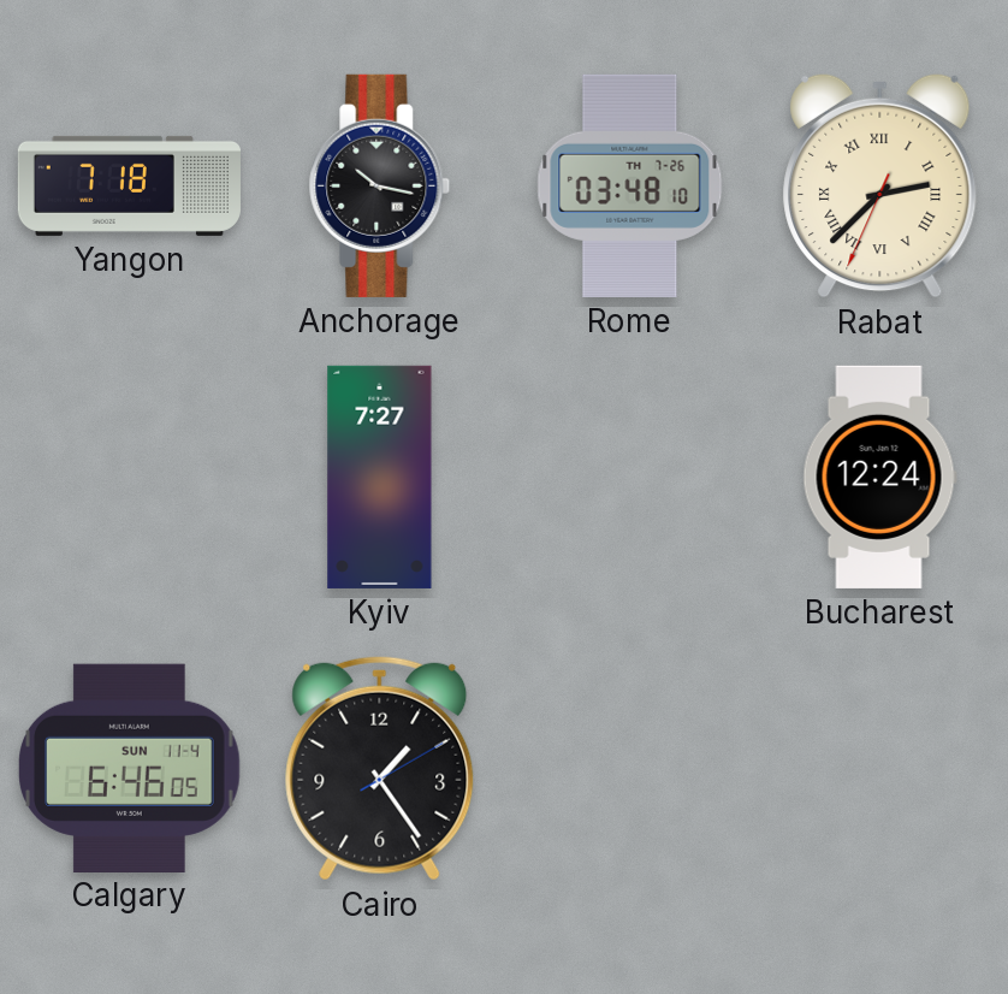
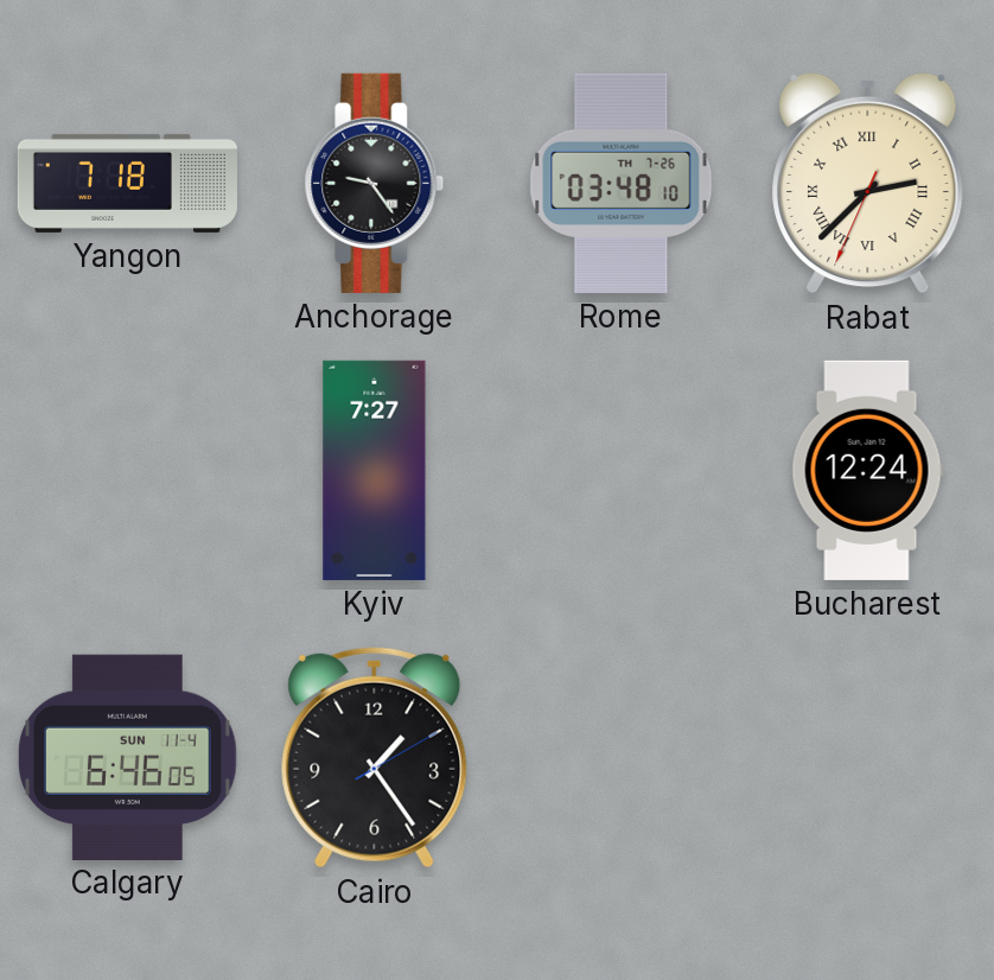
Anchorage: 10:17 -> 9:24 (375, 183)
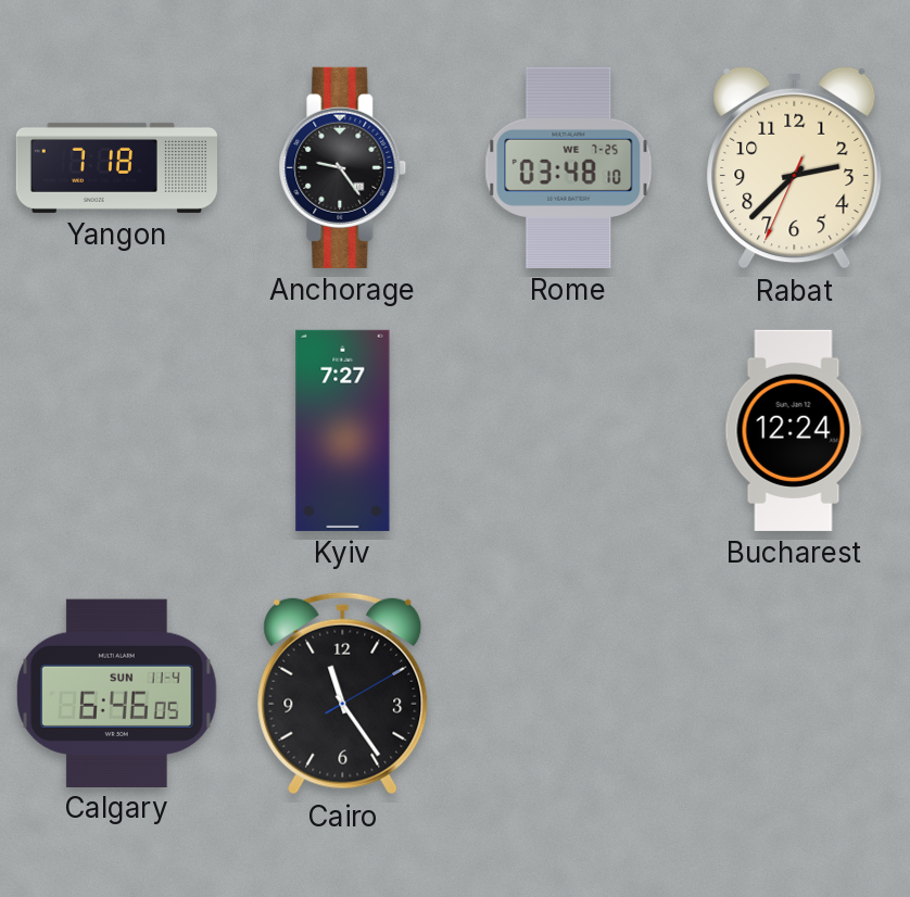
Rome date: TH 7-26 -> WE 7-25 (569, 167)
Rabat numerals: Roman -> Arabic (795, 167)
Cairo: 1:24 -> 11:24 (343, 693)
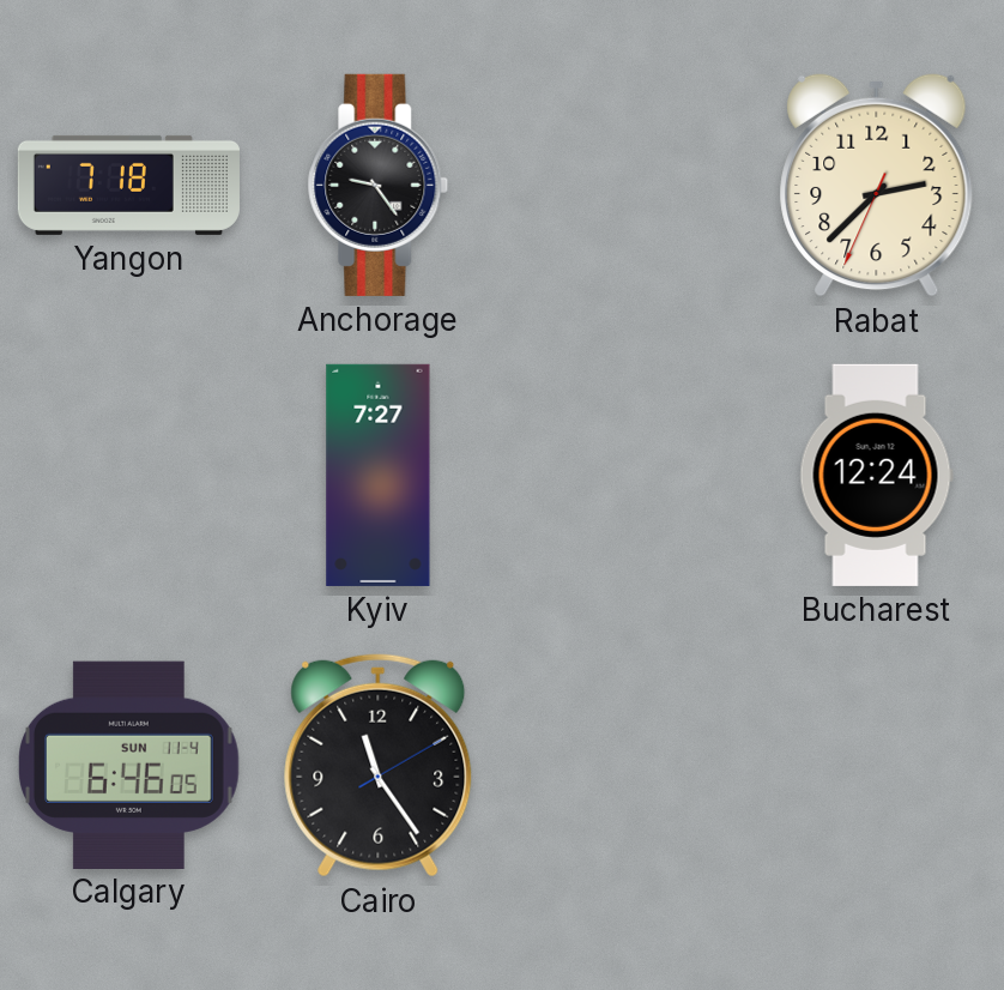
Rome: 03:48 -> none (569, 167)
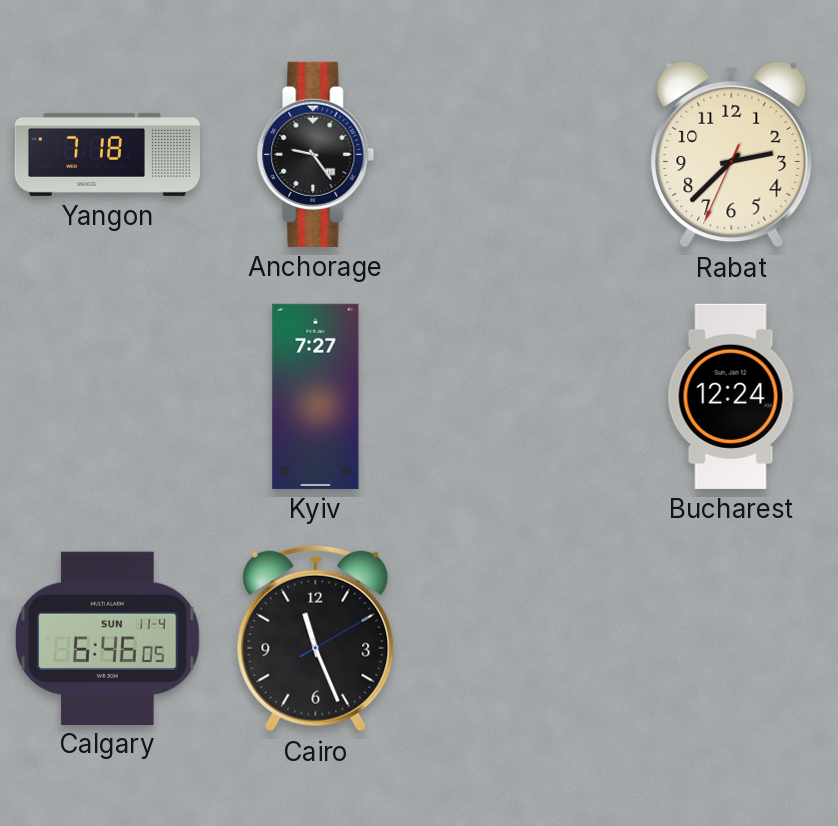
Cairo: 11:24 -> 11:26 (316, 638)
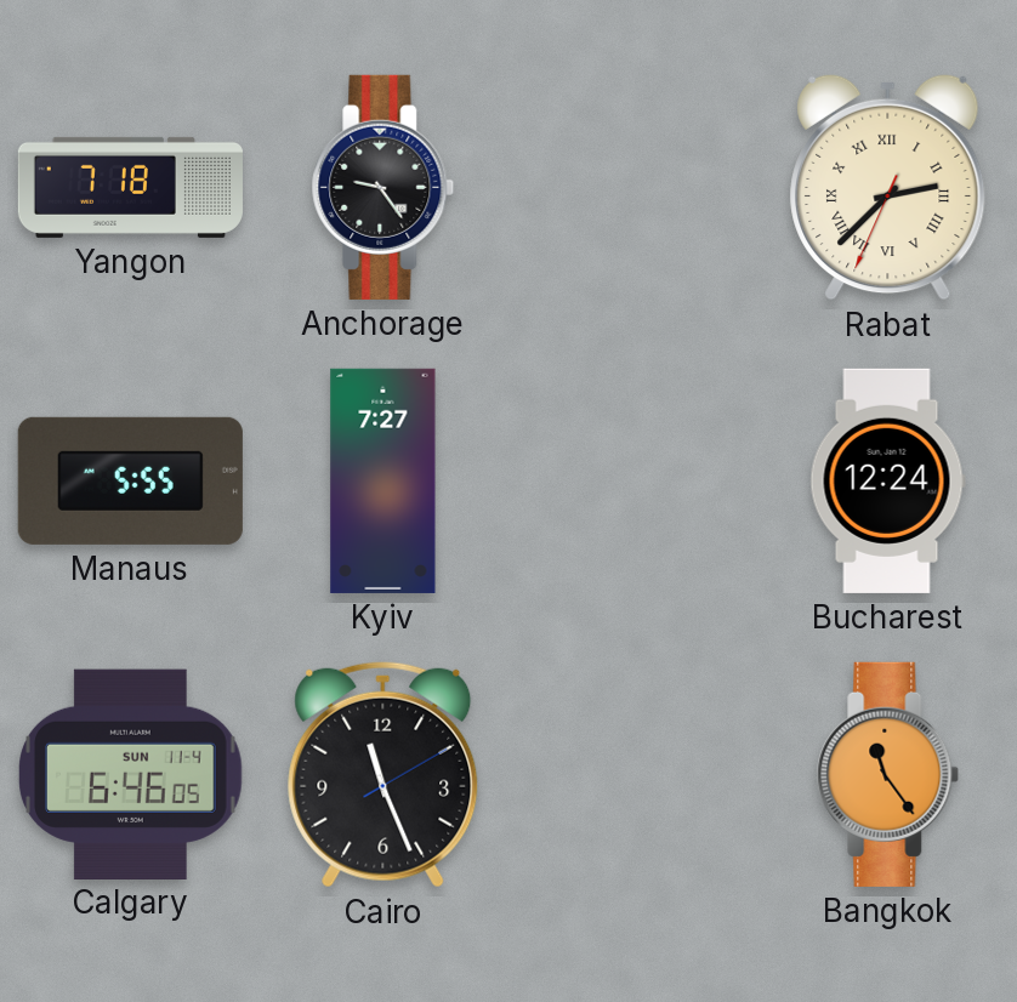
Rabat numerals: Arabic -> Roman (888, 187)
Manaus: none -> 5:55 (130, 480)
Bangkok: none -> 11:24 (888, 774)
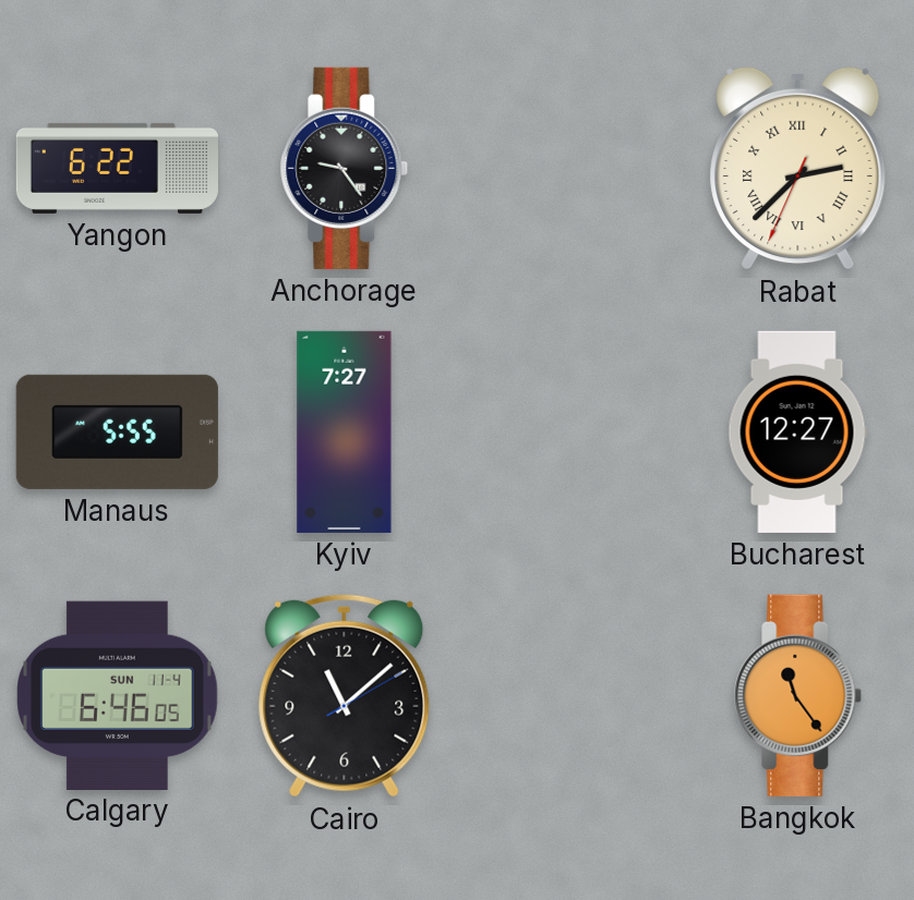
Yangon: 7:18 -> 6:22 (117, 168)
Bucharest: 12:24 -> 12:27 (797, 431)
Cairo: 11:26 -> 11:08 (345, 695)
